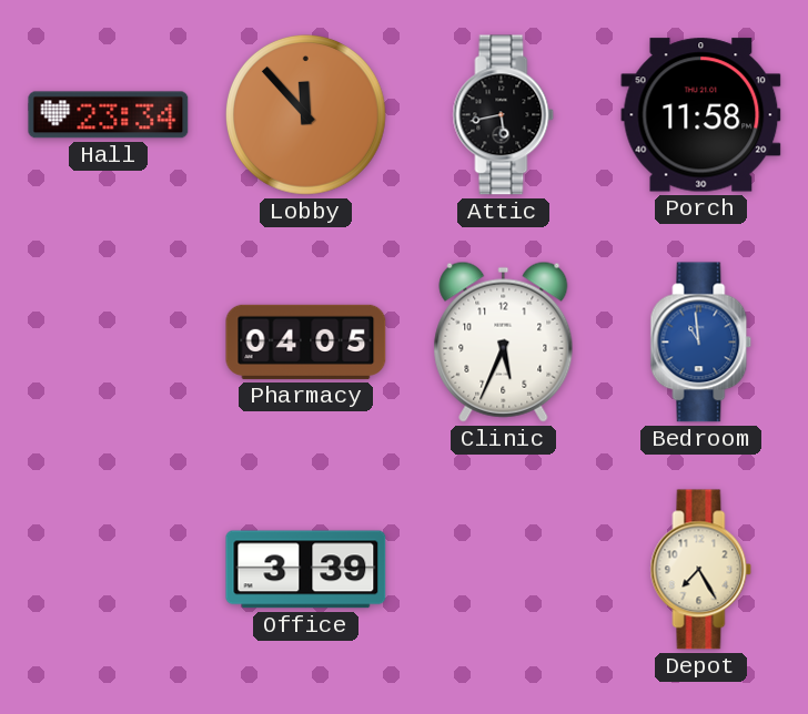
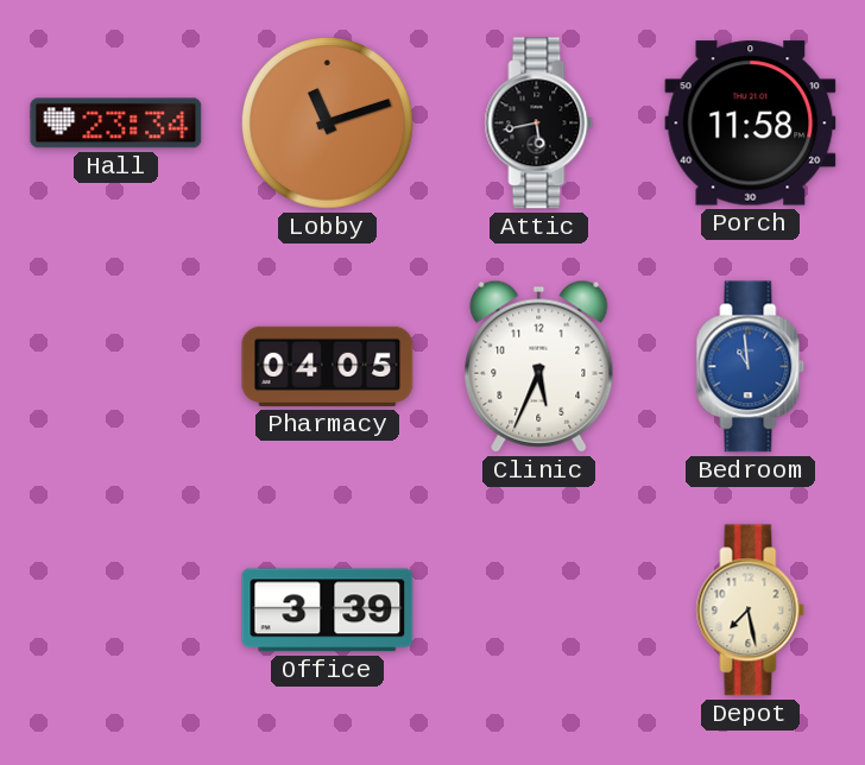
Lobby: 11:53 -> 11:12 (328, 124)
Depot: 7:25 -> 7:28 (751, 611)
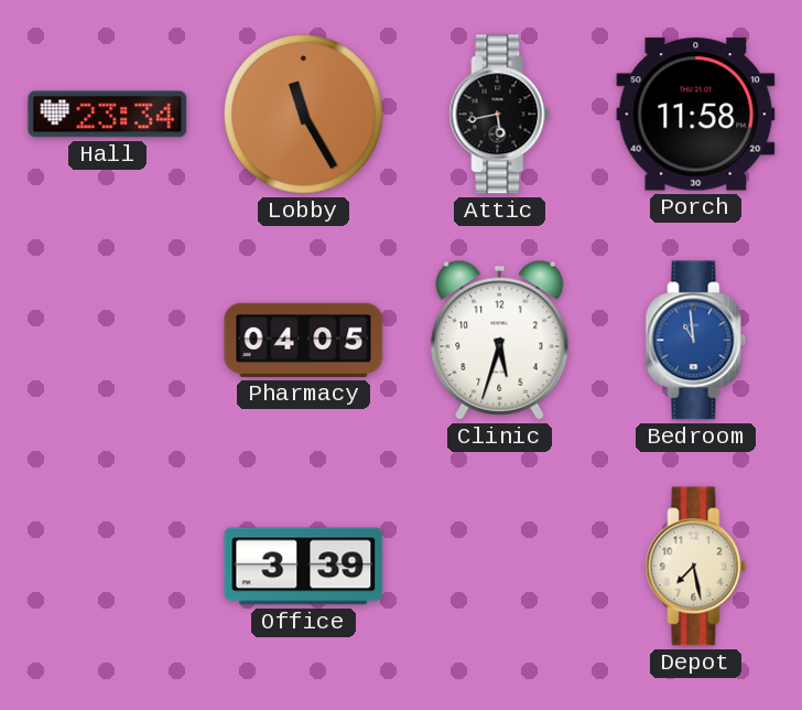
Lobby: 11:12 -> 11:25 (304, 115)
Clinic: 5:34 -> 5:33 (500, 340)
